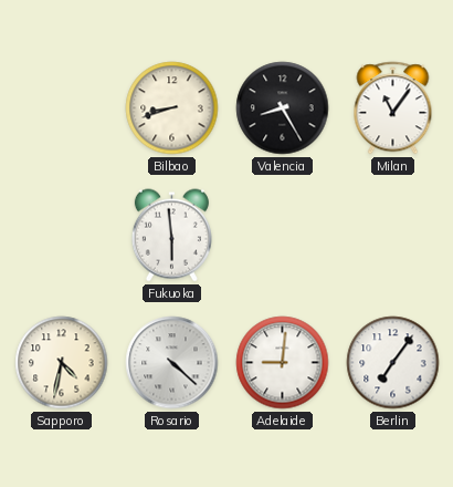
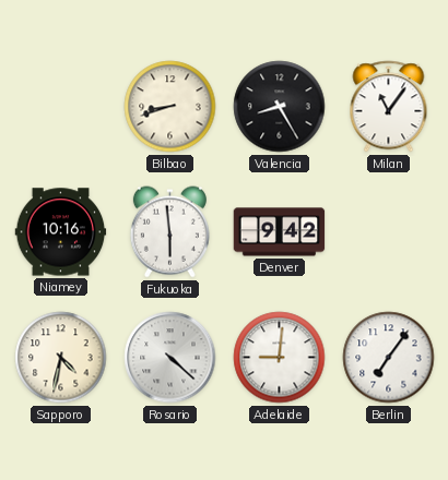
Niamey: none -> 10:16 (61, 232)
Denver: none -> 9:42 (280, 232)
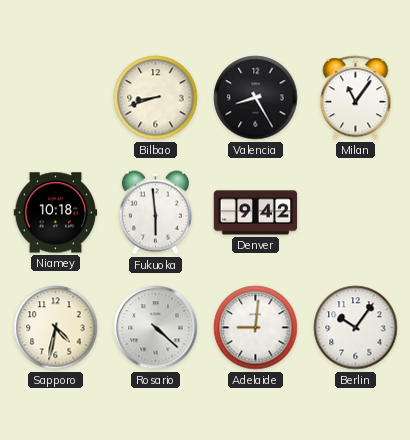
Niamey: 10:16 -> 10:18 (56, 213)
Berlin: 7:06 -> 10:06 (356, 328)
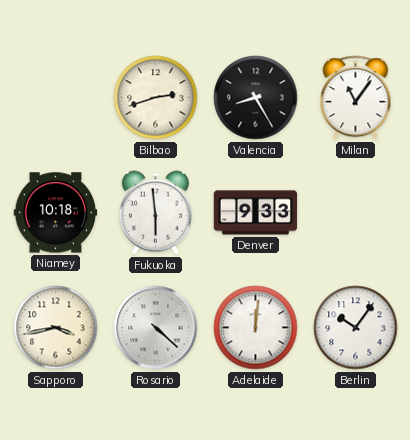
Bilbao: 8:42 -> 2:42 (156, 98)
Denver: 9:42 -> 9:33 (256, 213)
Sapporo: 4:32 -> 3:43 (56, 328)
Adelaide: 9:01 -> 12:01 (256, 328)
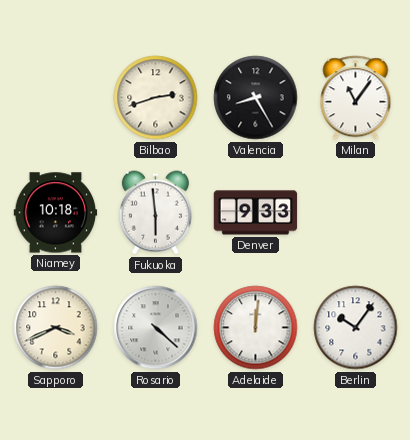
Sapporo: 3:43 -> 3:41 (56, 328)
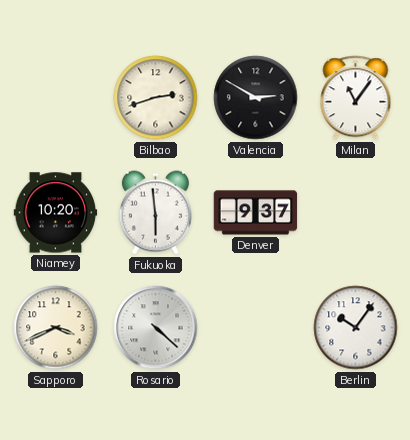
Valencia: 8:25 -> 2:50 (256, 98)
Niamey: 10:18 -> 10:20 (56, 213)
Denver: 9:33 -> 9:37 (256, 213)
Adelaide: 12:01 -> none (256, 328)
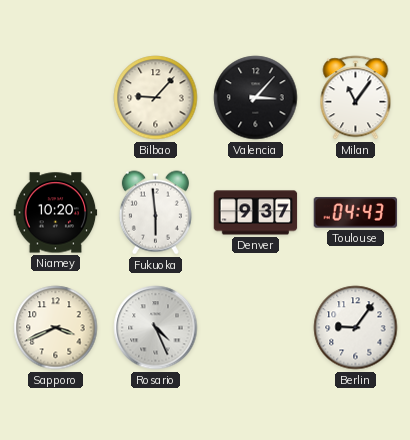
Bilbao: 2:42 -> 9:07 (156, 98)
Valencia: 2:50 -> 3:07 (256, 98)
Toulouse: none -> 04:43 (356, 213)
Rosario: 4:22 -> 4:26 (156, 328)
Berlin: 10:06 -> 9:06 (356, 328)
